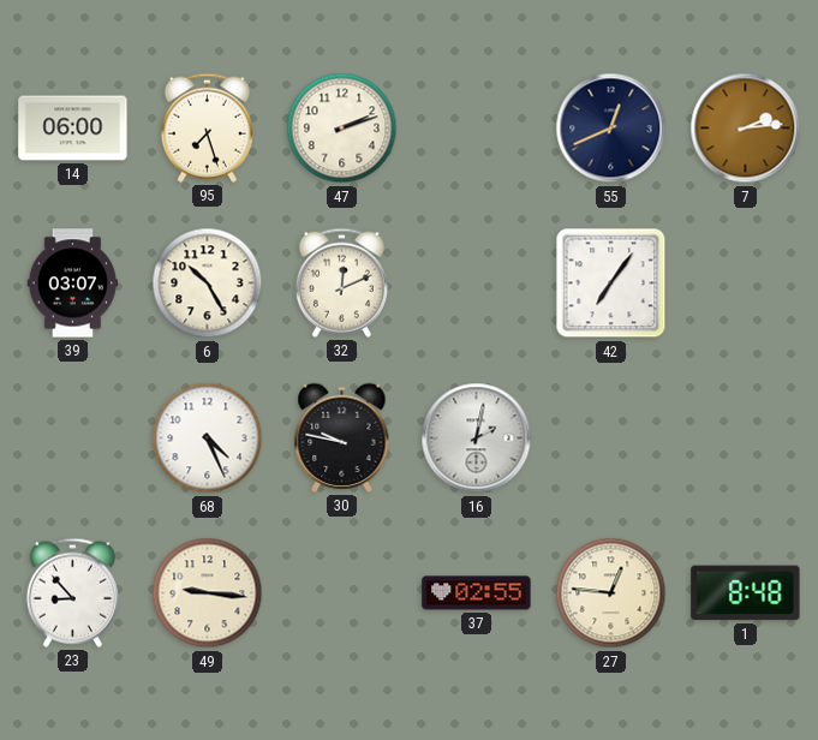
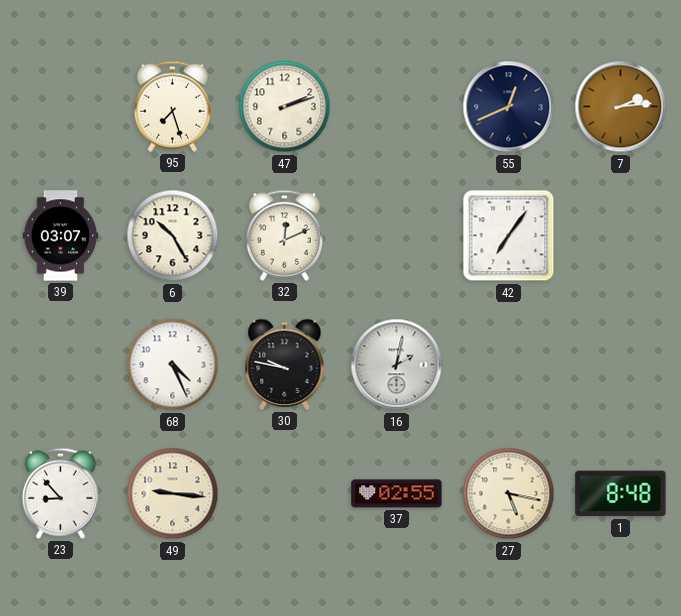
14: 06:00 -> none (73, 129)
27: 12:46 -> 5:17 (509, 494)
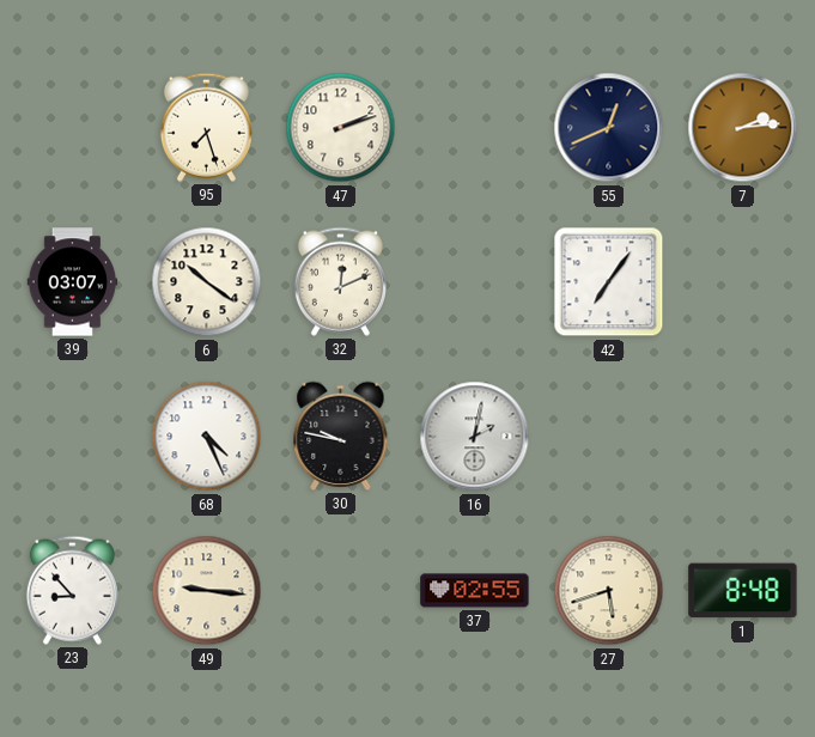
6: 10:25 -> 10:21 (207, 282)
27: 5:17 -> 5:42 (609, 591)
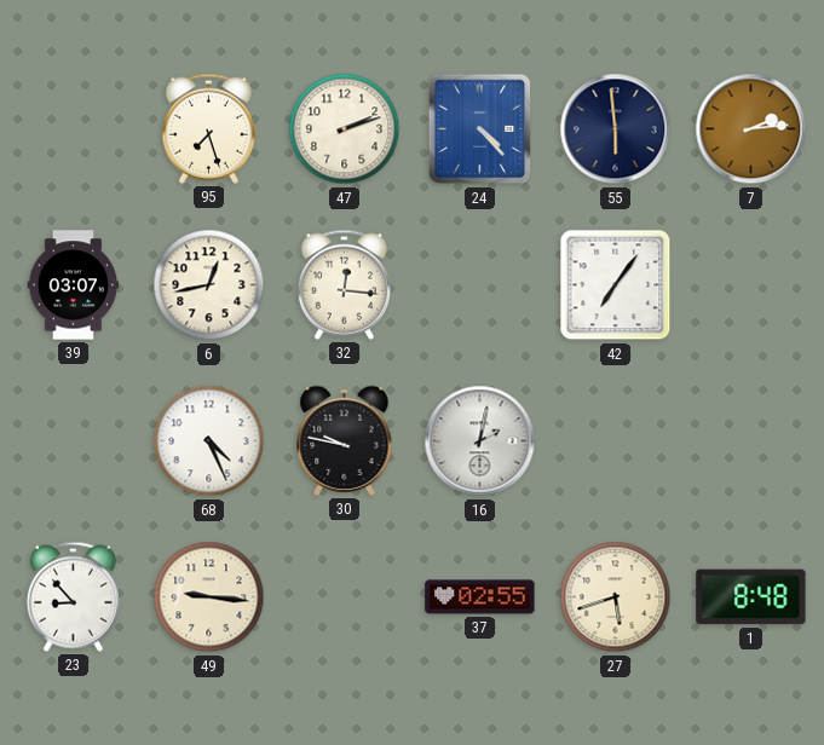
24: none -> 4:23 (480, 129)
55: 12:41 -> 5:59 (616, 129)
6: 10:21 -> 12:43 (209, 285)
32: 12:11 -> 12:16 (344, 284)
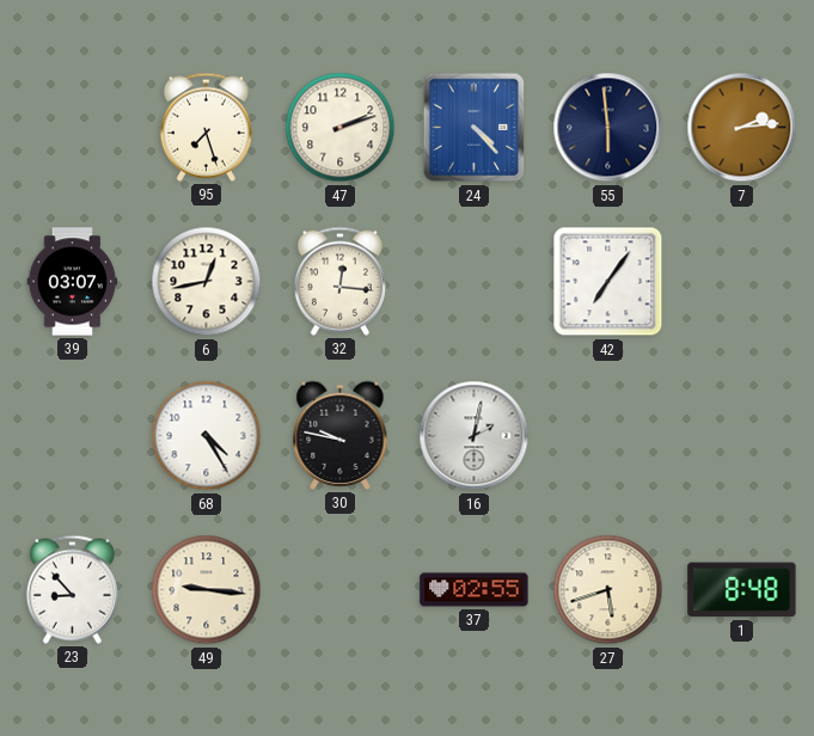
68: 4:26 -> 4:25 (207, 436)
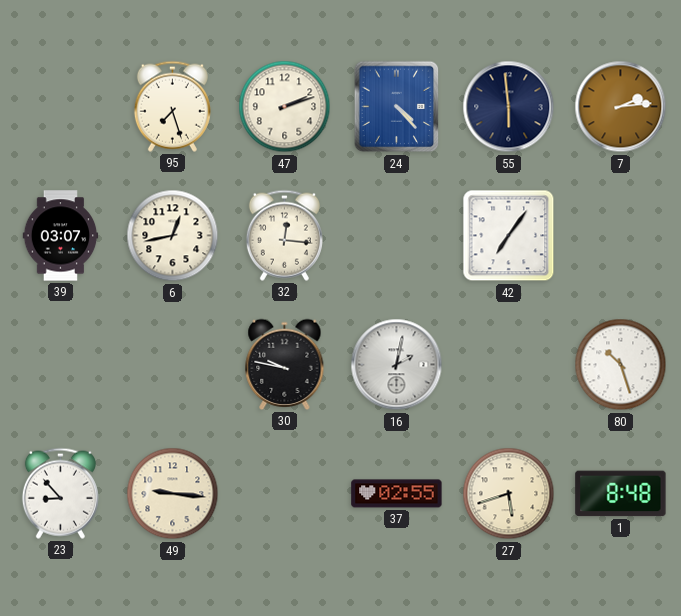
68: 4:25 -> none (207, 436)
80: none -> 10:27 (621, 365)
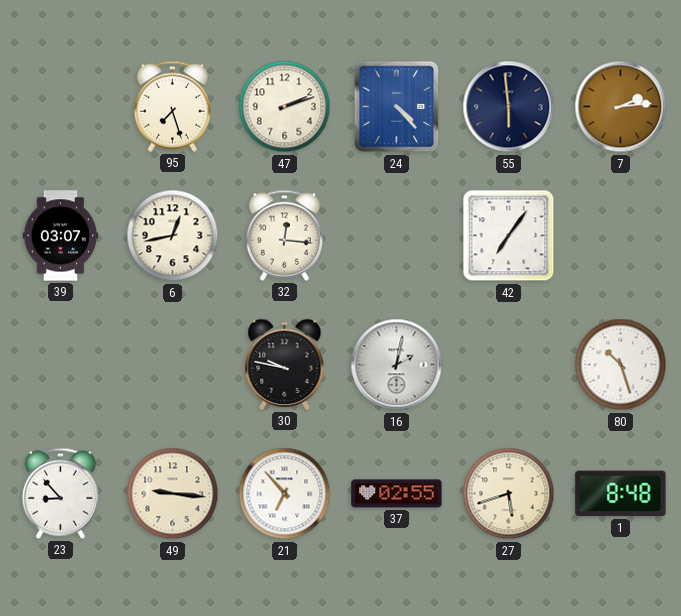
21: none -> 6:53 (285, 494)
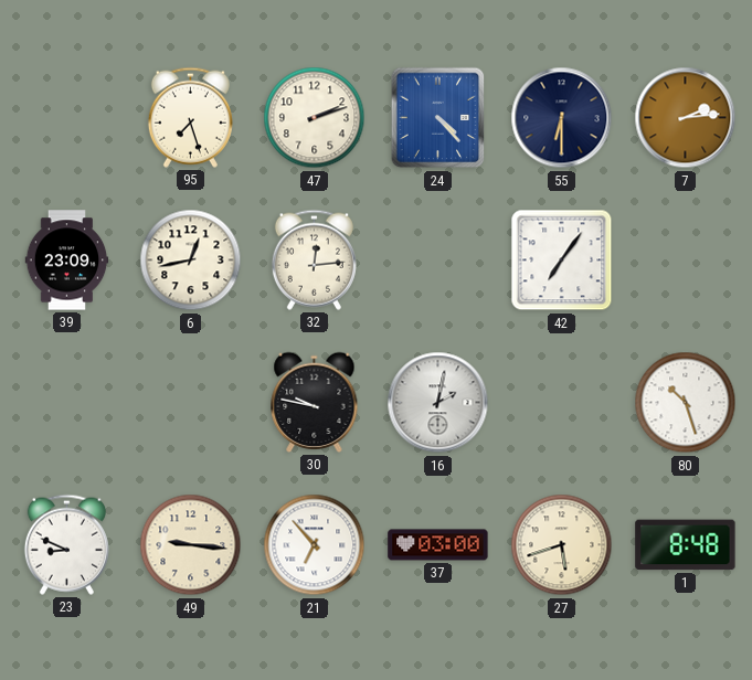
55: 5:59 -> 6:30 (562, 118)
39: 03:07 -> 23:09 (67, 261)
32: 12:16 -> 12:14 (314, 259)
23: 8:53 -> 8:49 (66, 544)
37: 02:55 -> 03:00 (438, 545)
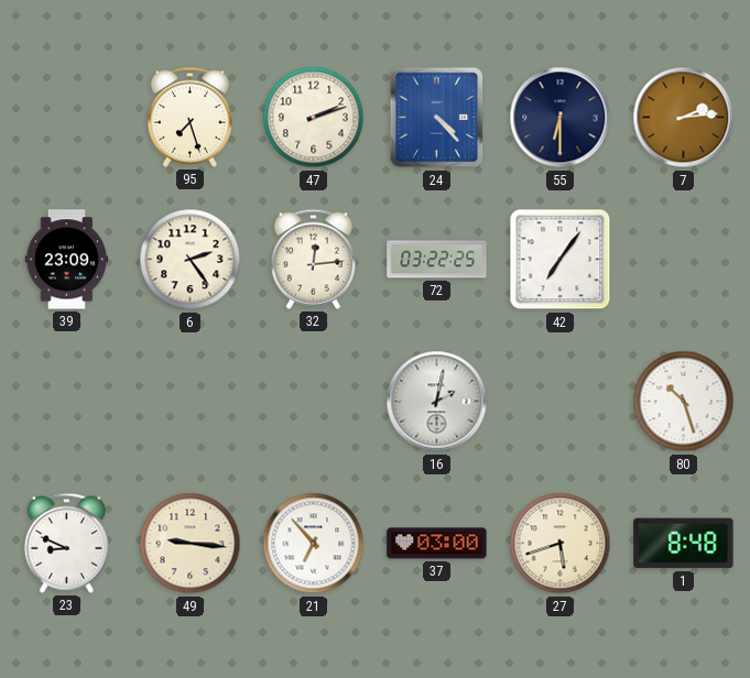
6: 12:43 -> 2:24 (191, 260)
72: none -> 03:22 (437, 260)
30: 9:47 -> none (315, 402)
